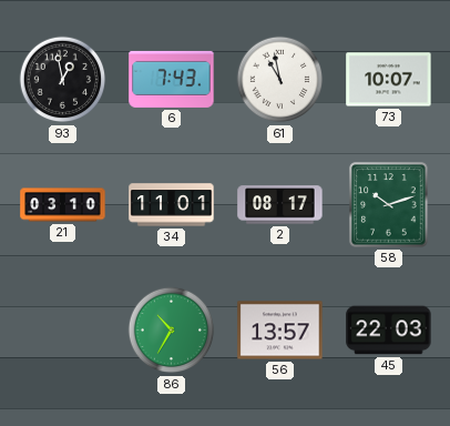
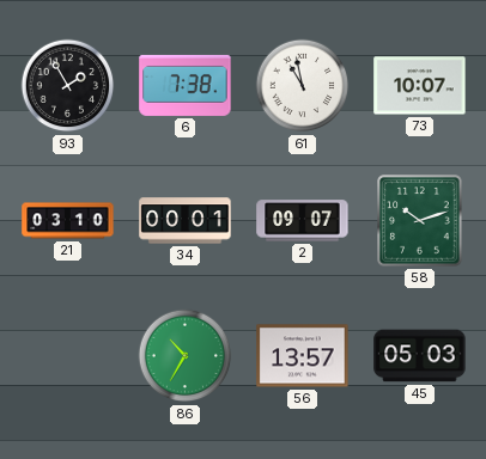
93: 12:58 -> 1:55 (68, 86)
6: 7:43 -> 7:38 (186, 85)
34: 11:01 -> 00:01 (186, 221)
2: 08:17 -> 09:07 (303, 221)
45: 22:03 -> 05:03 (420, 356)
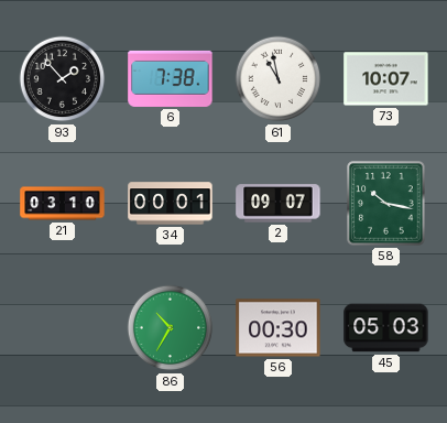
93: 1:55 -> 1:53 (63, 79)
58: 10:12 -> 10:17 (386, 204)
56: 13:57 -> 00:30 (279, 328)
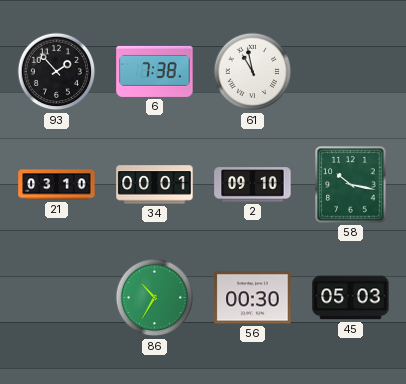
73: 10:07 -> none (386, 79)
2: 09:07 -> 09:10 (253, 185)
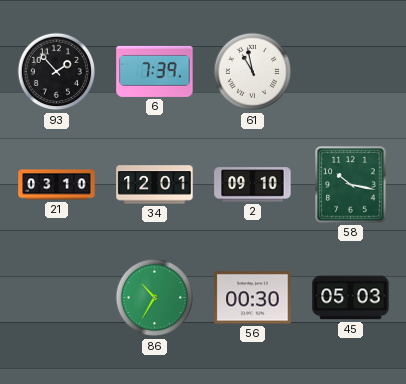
6: 7:38 -> 7:39 (155, 71)
34: 00:01 -> 12:01 (155, 185)
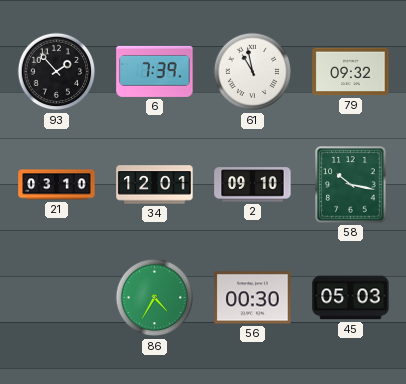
79: none -> 09:32 (351, 72)
86: 10:35 -> 4:35 (155, 298)
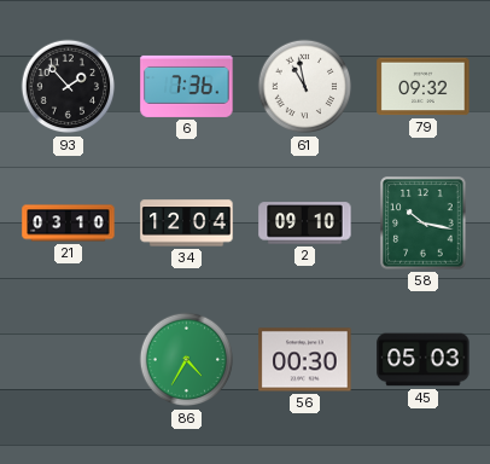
6: 7:39 -> 7:36 (187, 86)
34: 12:01 -> 12:04 (187, 224)
